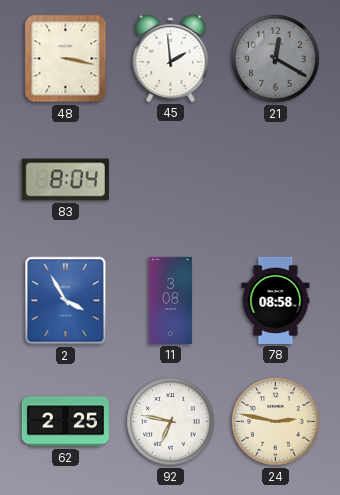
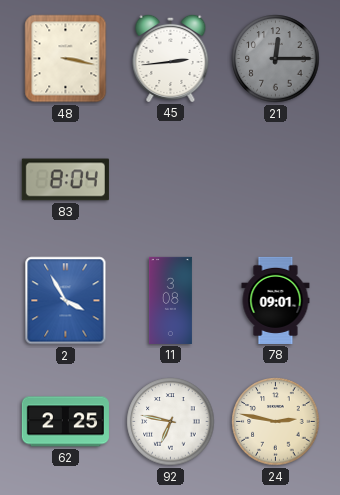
45: 1:59 -> 2:44 (171, 58)
21: 12:20 -> 12:15 (276, 59)
78: 08:58 -> 09:01 (276, 300)
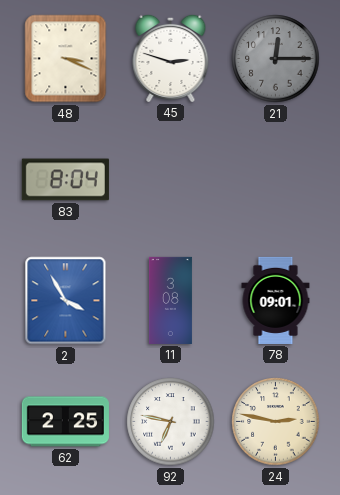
48: 3:17 -> 3:19 (66, 59)
45: 2:44 -> 2:48 (171, 58)
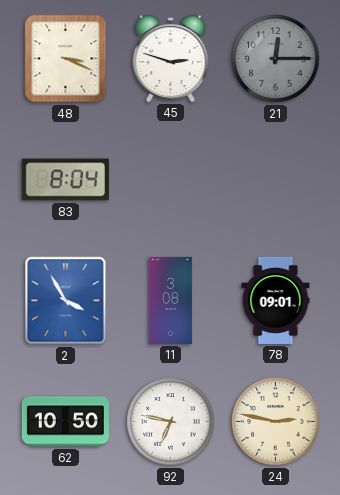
62: 2:25 -> 10:50 (65, 422)
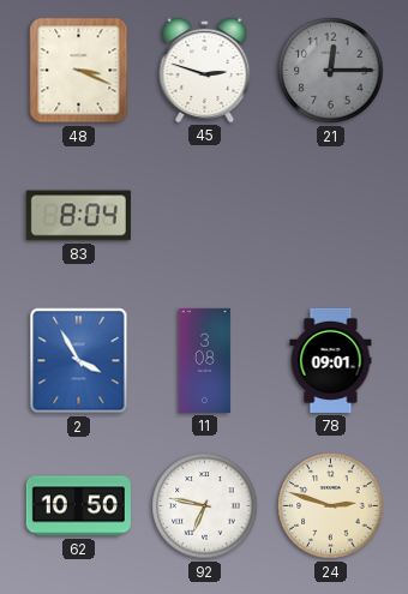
24: 2:47 -> 2:48 (331, 506)
